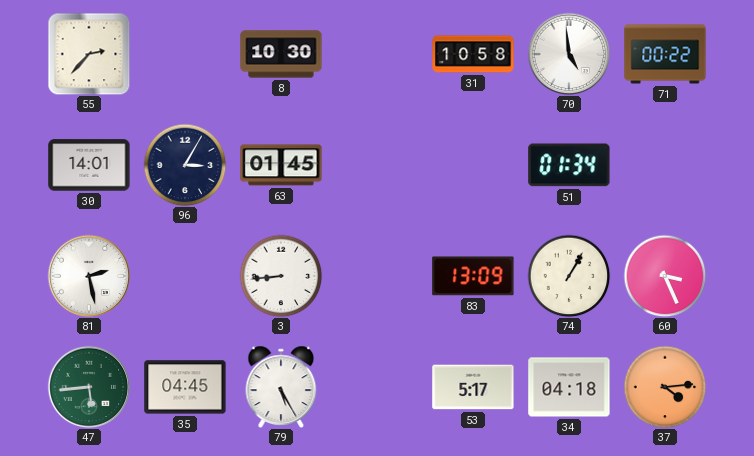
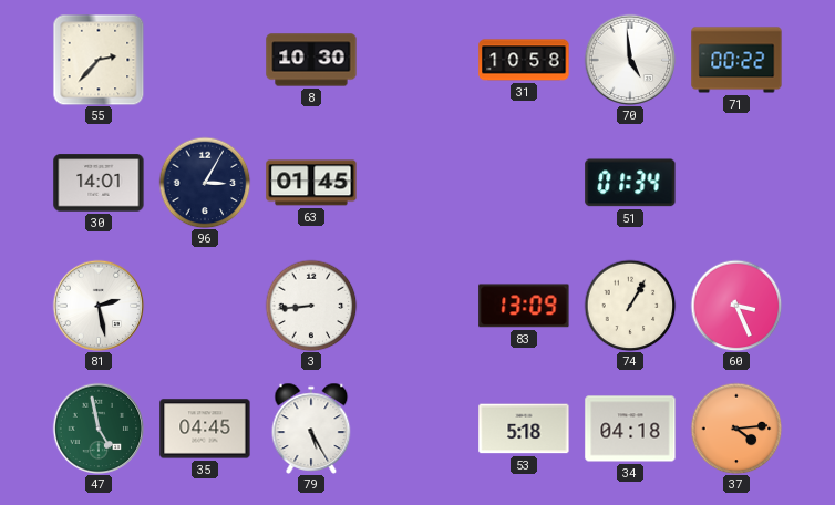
47: 5:44 -> 4:58 (99, 429)
53: 5:17 -> 5:18 (524, 429)
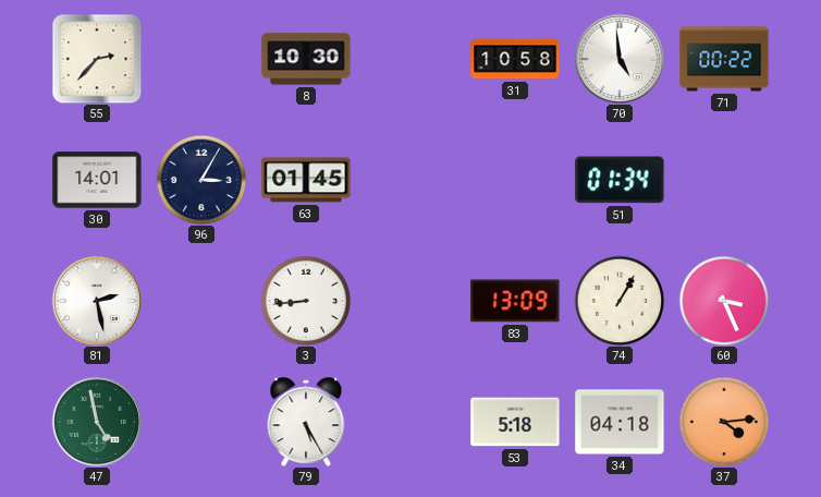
35: 04:45 -> none (205, 429)
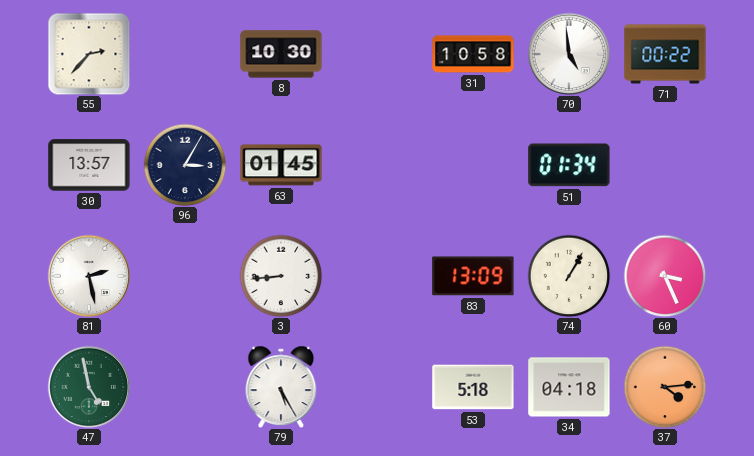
30: 14:01 -> 13:57 (89, 165)
